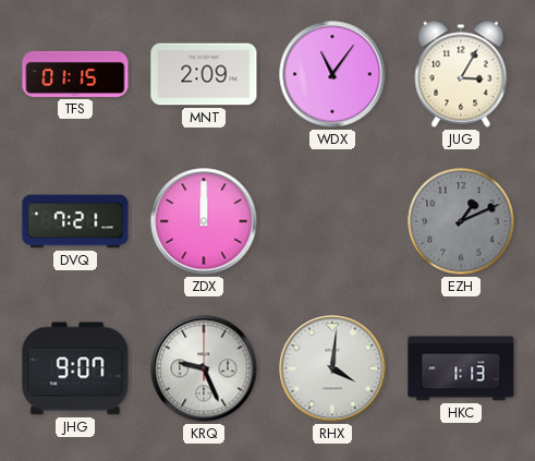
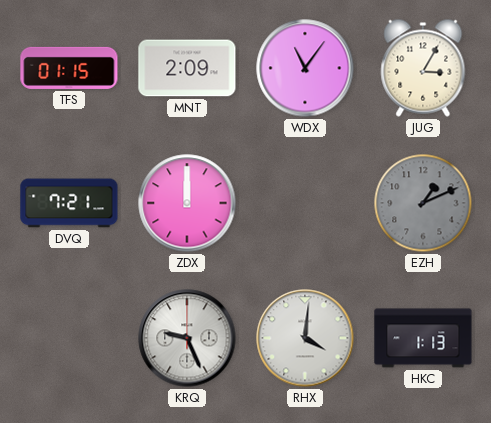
JHG: 9:07 -> none (75, 368)
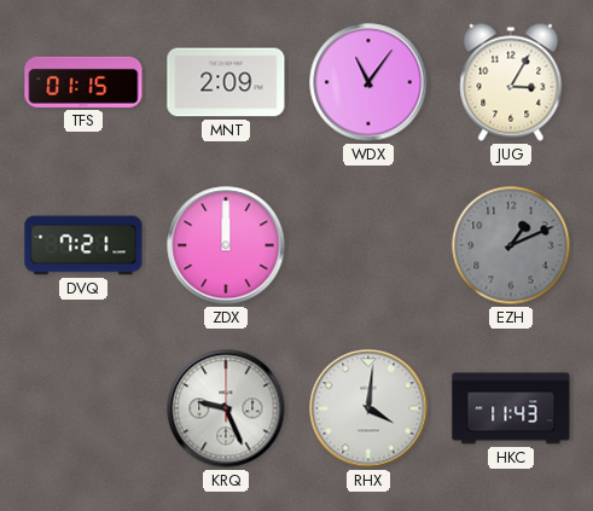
HKC: 1:13 -> 11:43 (511, 408)
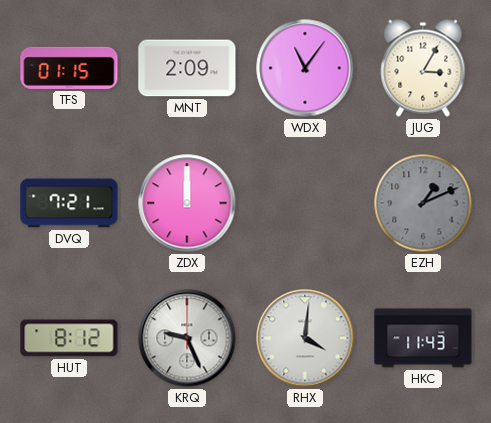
HUT: none -> 8:12 (69, 338)
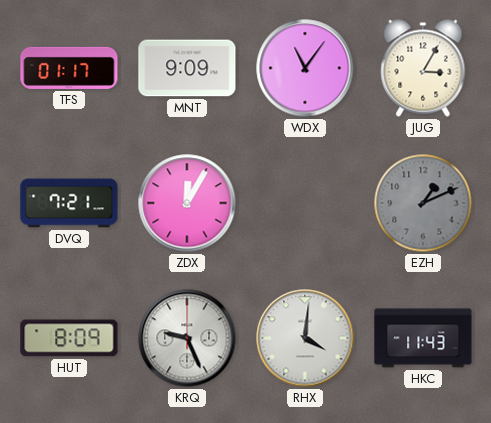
TFS: 01:15 -> 01:17 (69, 68)
MNT: 2:09 -> 9:09 (187, 68)
ZDX: 12:00 -> 12:05 (187, 203)
HUT: 8:12 -> 8:09 (69, 338)
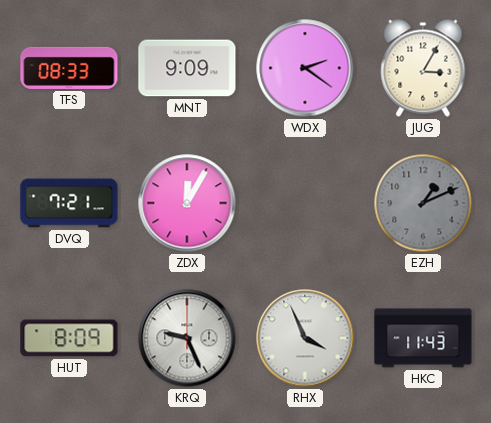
TFS: 01:17 -> 08:33 (69, 68)
WDX: 11:06 -> 2:21 (305, 68)
RHX: 4:01 -> 3:56 (305, 338)
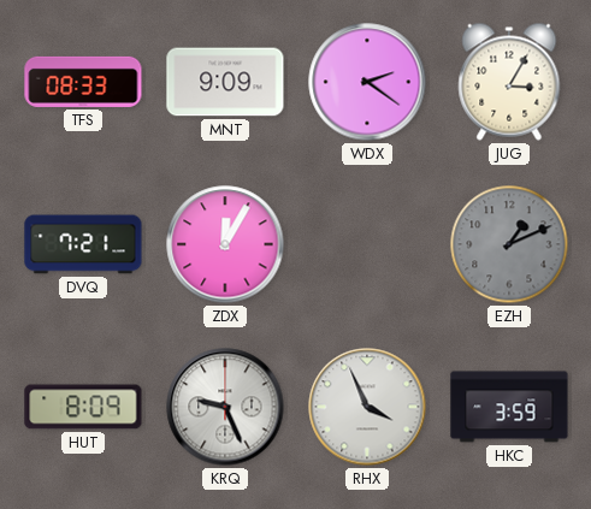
HKC: 11:43 -> 3:59 (509, 407)
